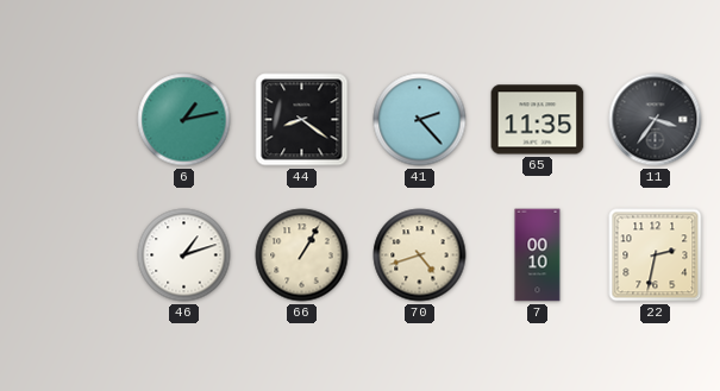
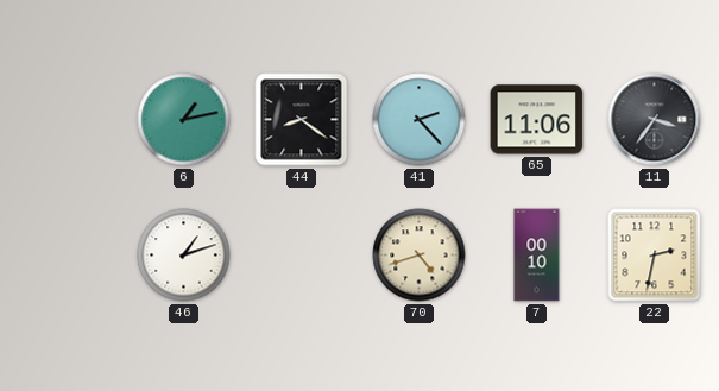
65: 11:35 -> 11:06 (537, 120)
66: 1:05 -> none (302, 256)
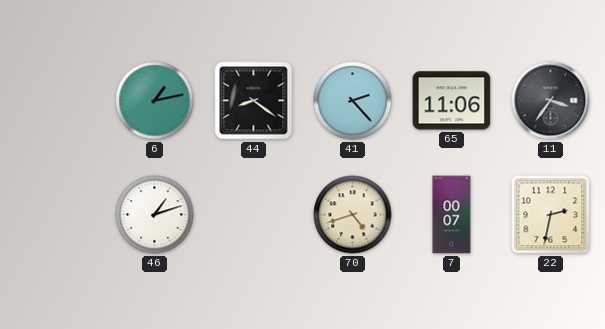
7: 00:10 -> 00:07 (452, 215)
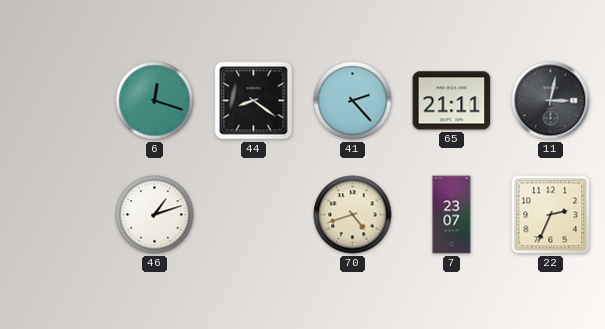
6: 1:13 -> 12:18 (155, 101)
65: 11:06 -> 21:11 (452, 101)
11: 3:36 -> 3:02 (551, 101)
7: 00:07 -> 23:07 (452, 215)
22: 2:32 -> 2:34 (551, 215)
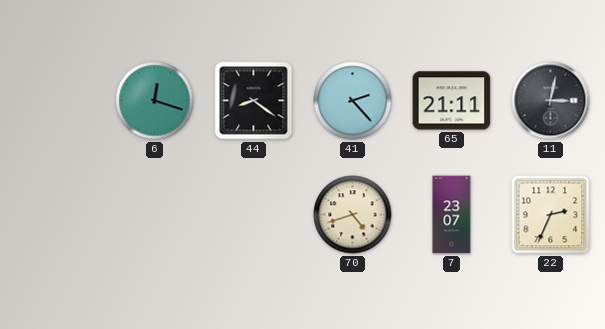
46: 1:12 -> none (155, 215)
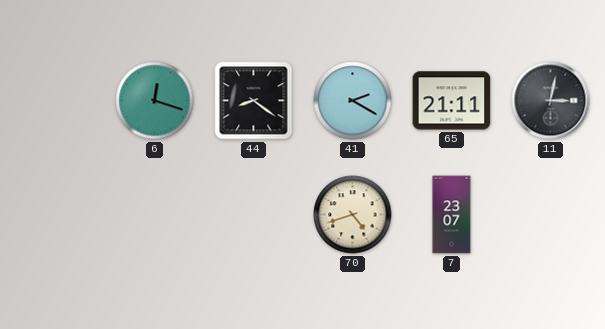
41: 2:23 -> 2:20 (353, 101)
22: 2:34 -> none (551, 215)
